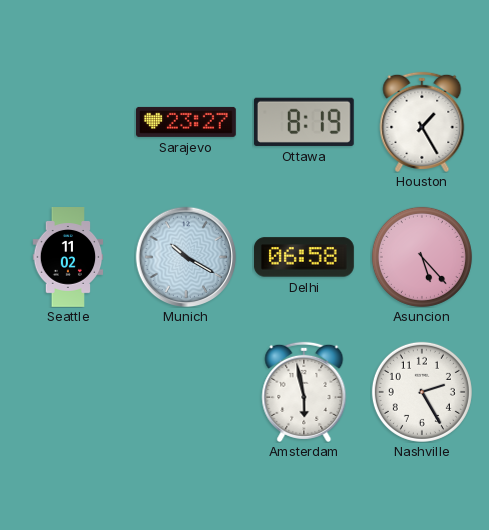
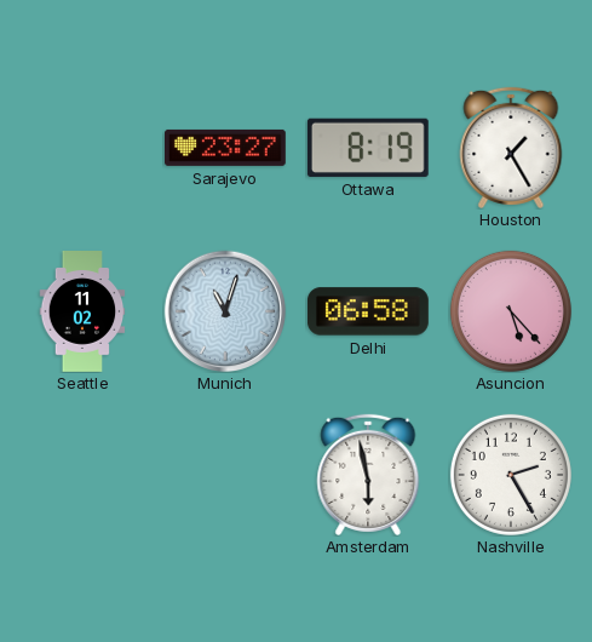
Munich: 10:20 -> 11:03 (225, 311)
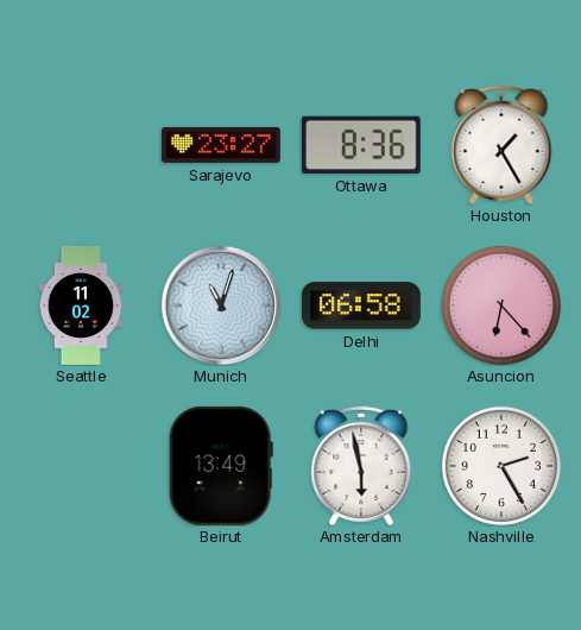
Ottawa: 8:19 -> 8:36 (361, 145)
Asuncion: 5:23 -> 6:23 (501, 305)
Beirut: none -> 13:49 (221, 466)
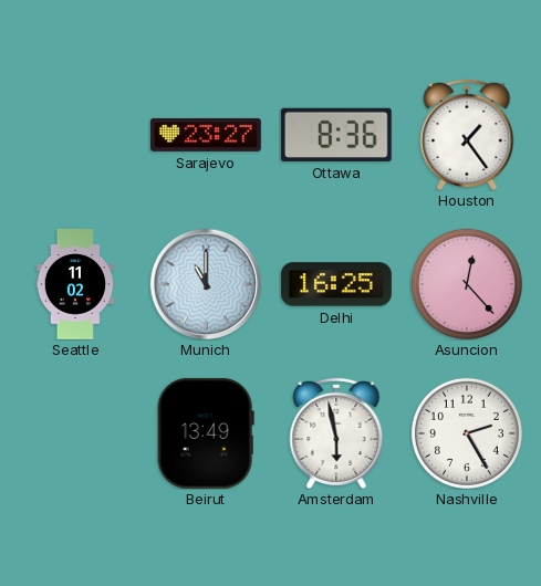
Houston: 1:25 -> 1:24 (467, 135)
Munich: 11:03 -> 11:00 (206, 284)
Delhi: 06:58 -> 16:25 (337, 284)
Asuncion: 6:23 -> 12:23 (467, 284)
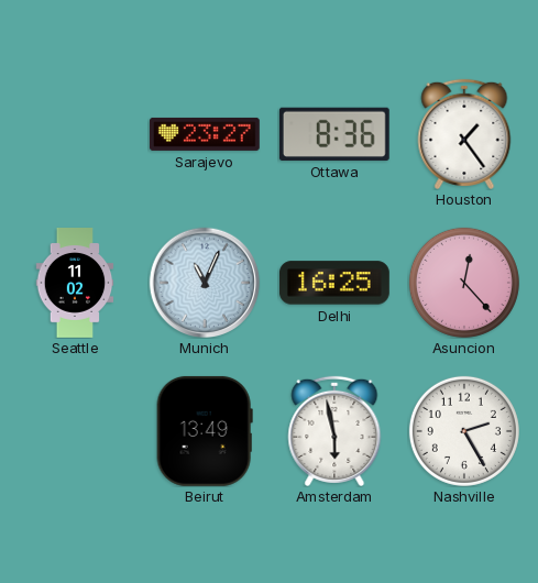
Munich: 11:00 -> 11:04 (205, 283)
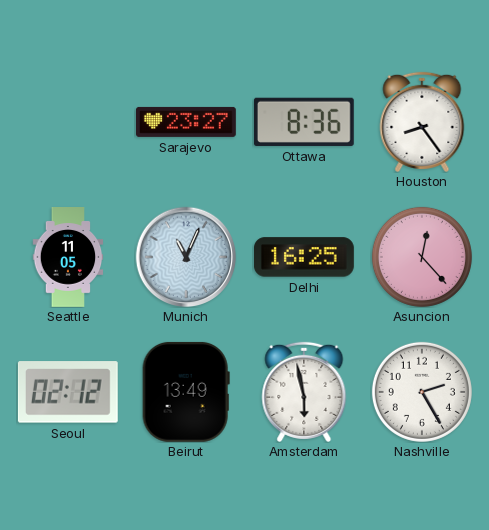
Houston: 1:24 -> 8:24 (422, 122)
Seattle: 11:02 -> 11:05 (68, 258)
Seoul: none -> 02:12 (68, 392)
